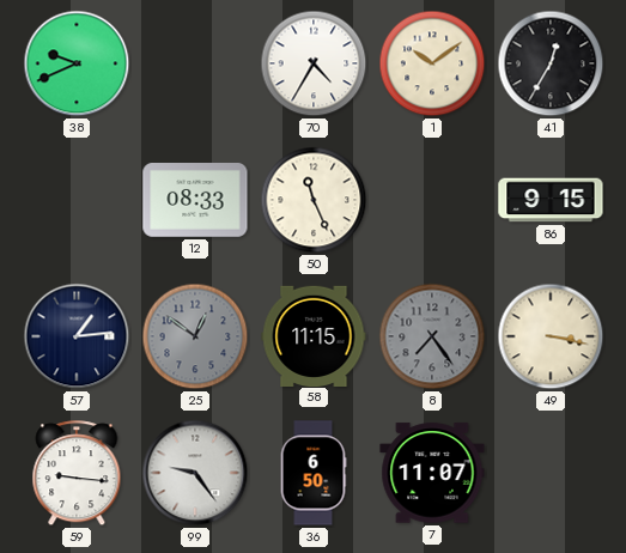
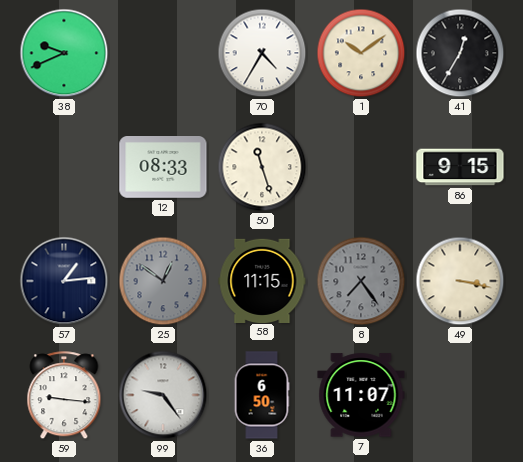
50: 11:26 -> 11:27 (262, 167)
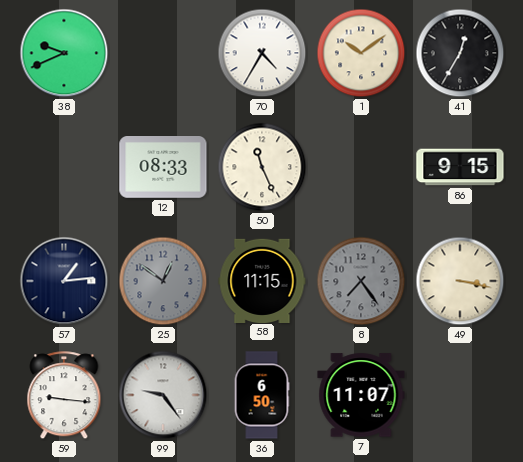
50: 11:27 -> 11:26 (262, 167)
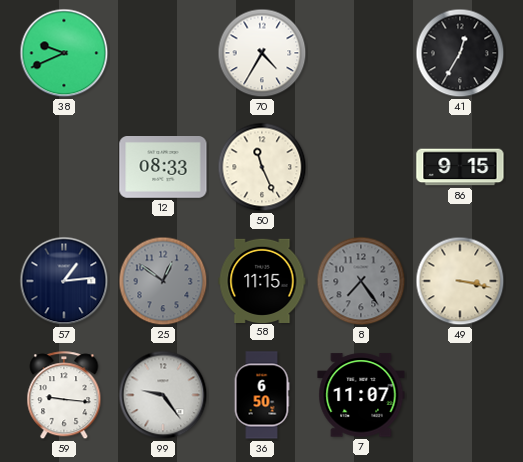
1: 10:09 -> none (361, 53)
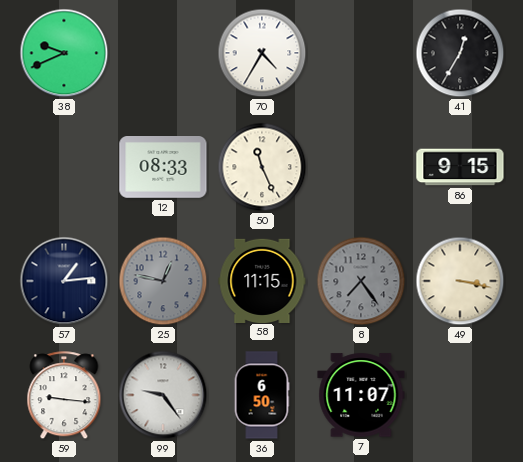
25: 12:51 -> 12:47 (163, 281)
